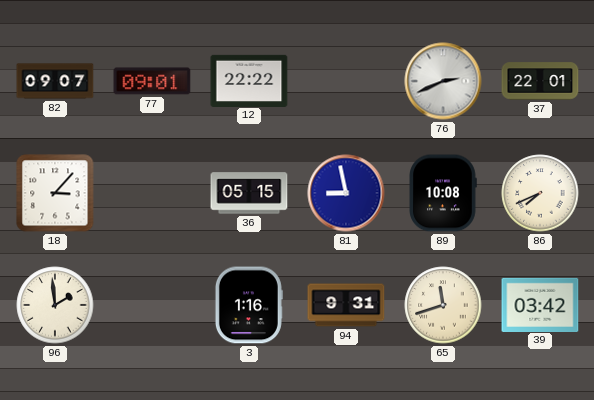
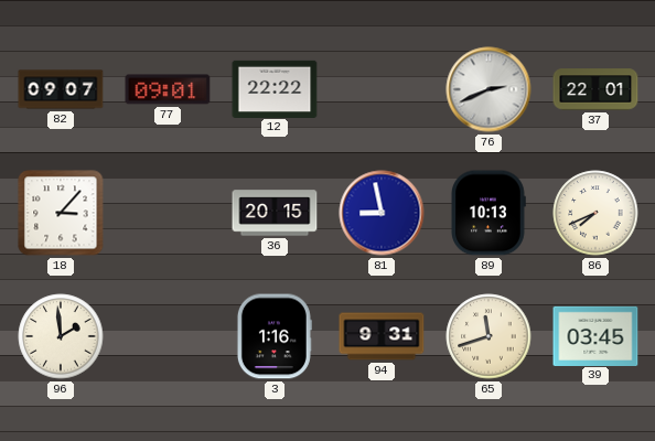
36: 05:15 -> 20:15 (275, 213)
89: 10:08 -> 10:13 (488, 213)
39: 03:42 -> 03:45 (595, 335)
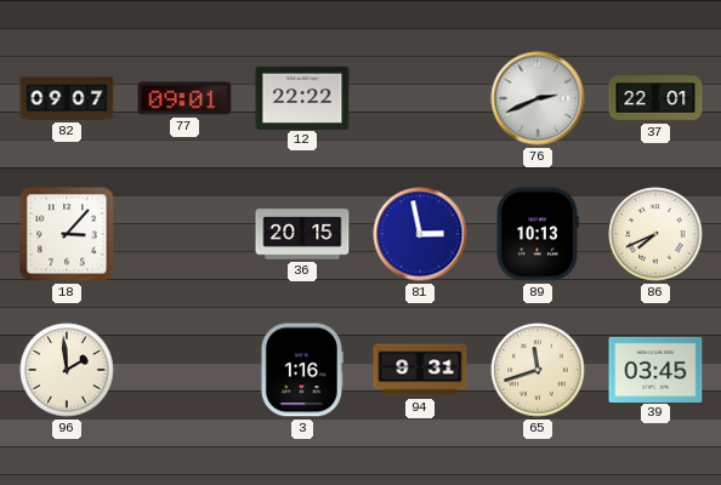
81: 8:58 -> 2:58 (420, 234)
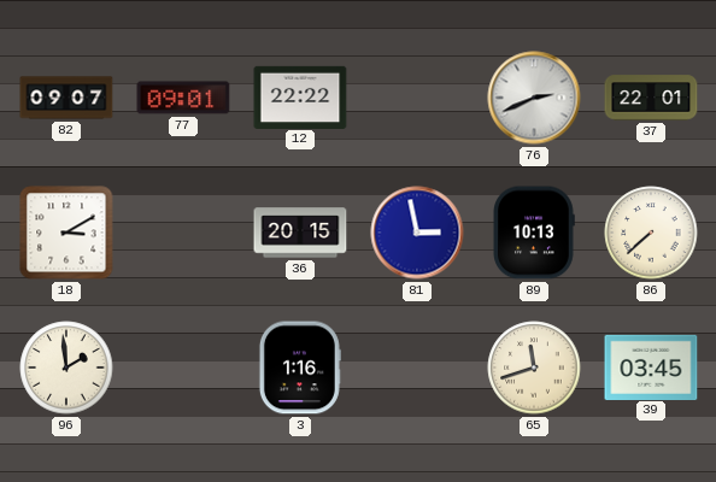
18: 3:07 -> 3:10 (66, 233)
86: 7:41 -> 7:38 (651, 233)
94: 9:31 -> none (420, 370)
